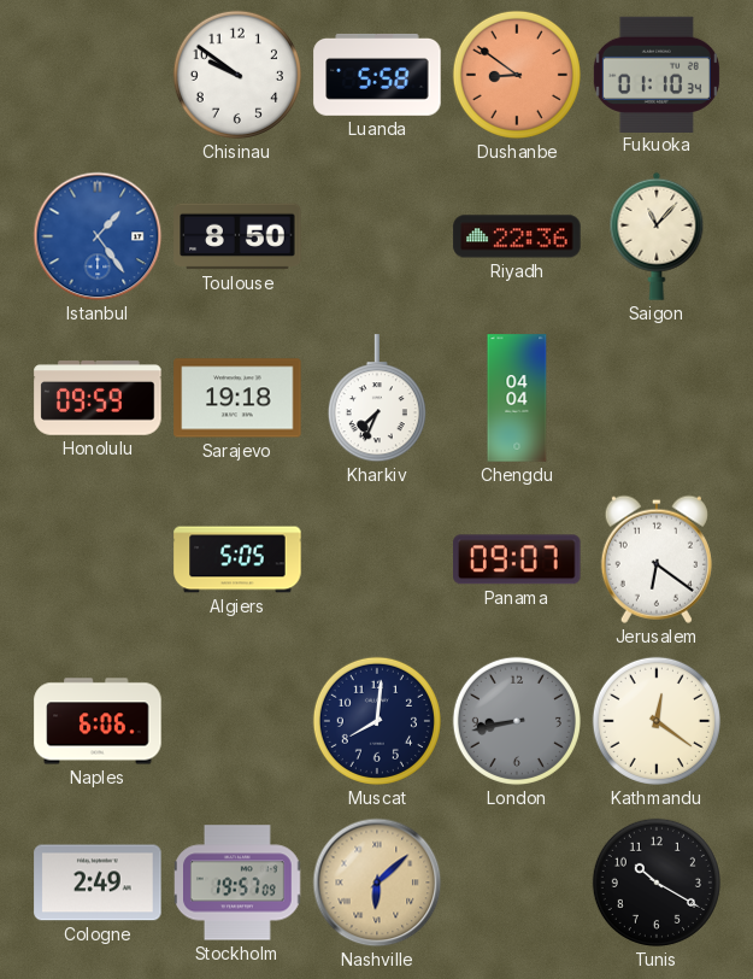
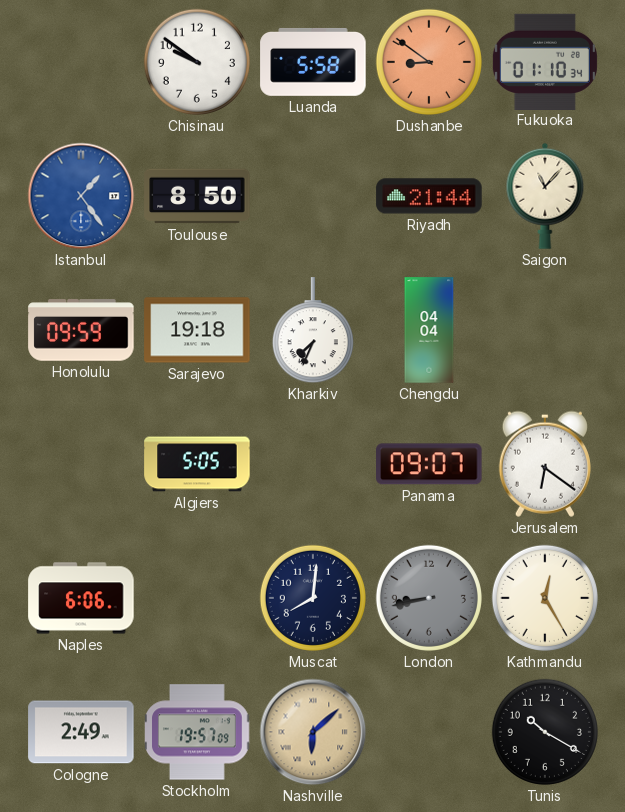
Riyadh: 22:36 -> 21:44 (429, 196)
Kathmandu: 12:21 -> 12:25 (545, 598)
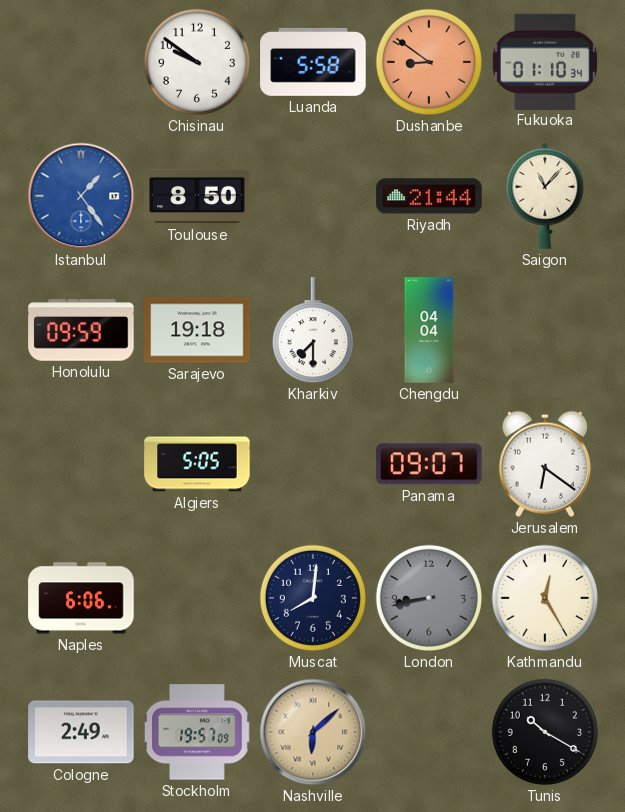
Kharkiv: 7:34 -> 7:30 (313, 331)
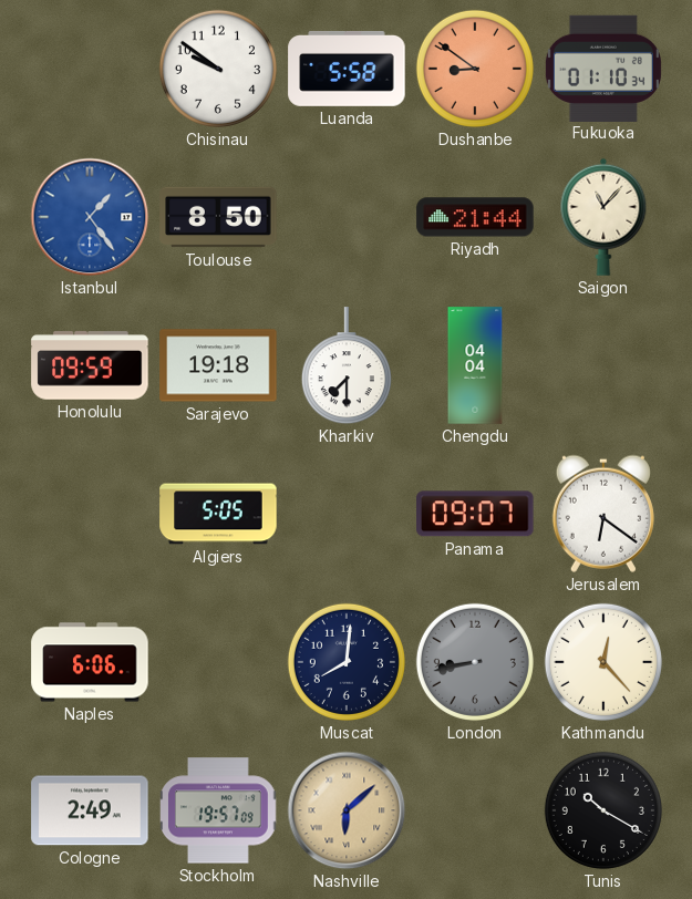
Kathmandu: 12:25 -> 12:23 (603, 662)
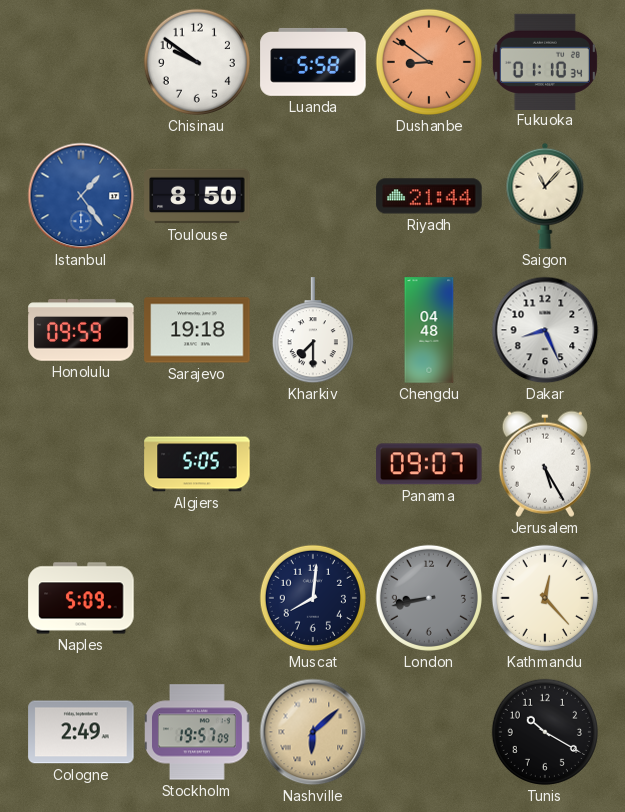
Chengdu: 04:04 -> 04:48 (429, 330)
Dakar: none -> 8:26 (545, 330)
Jerusalem: 6:21 -> 5:25 (545, 464)
Naples: 6:06 -> 5:09 (81, 598)
